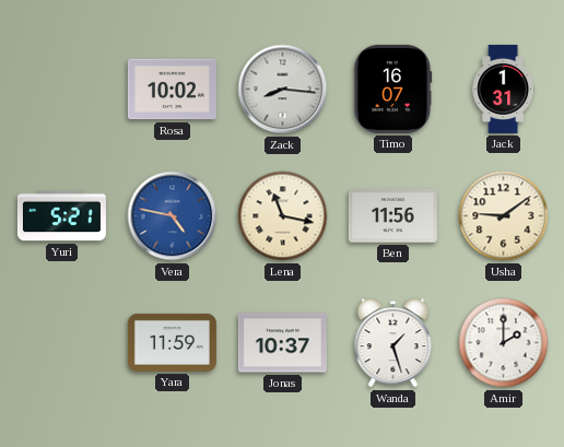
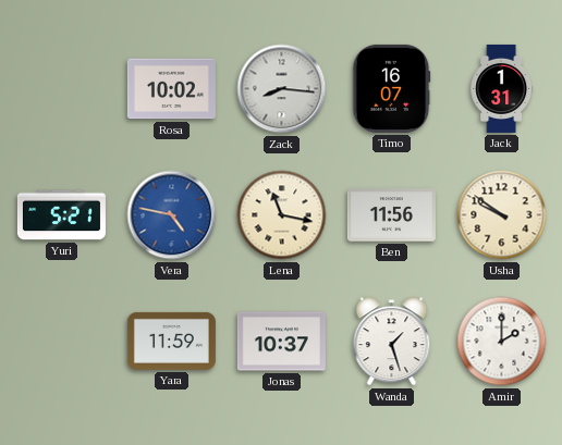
Usha: 9:09 -> 9:51 (502, 215)
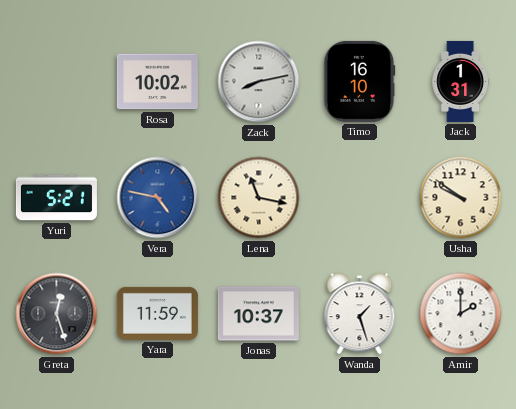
Zack: 8:16 -> 8:13 (259, 82)
Timo: 16:07 -> 16:10 (360, 81)
Ben: 11:56 -> none (391, 215)
Greta: none -> 12:27 (57, 314)
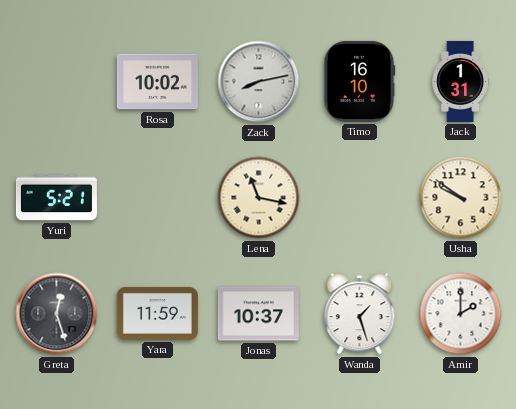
Vera: 4:47 -> none (158, 198)
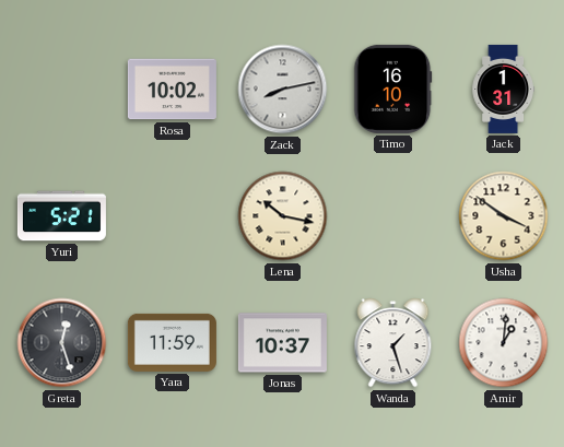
Lena: 11:17 -> 10:17 (283, 216)
Usha: 9:51 -> 3:51 (504, 216)
Amir: 2:00 -> 1:01 (504, 343)
